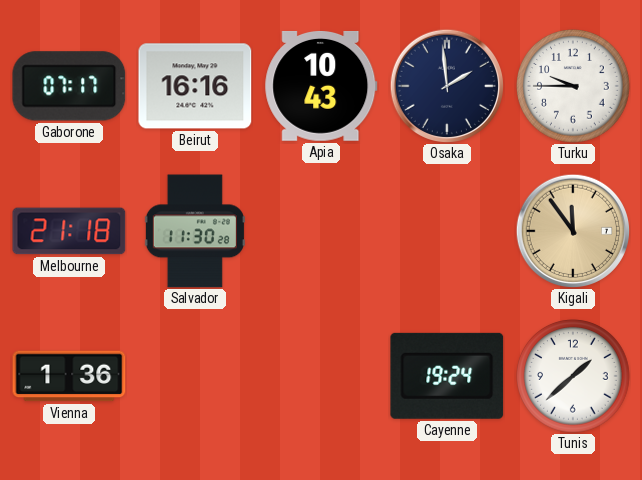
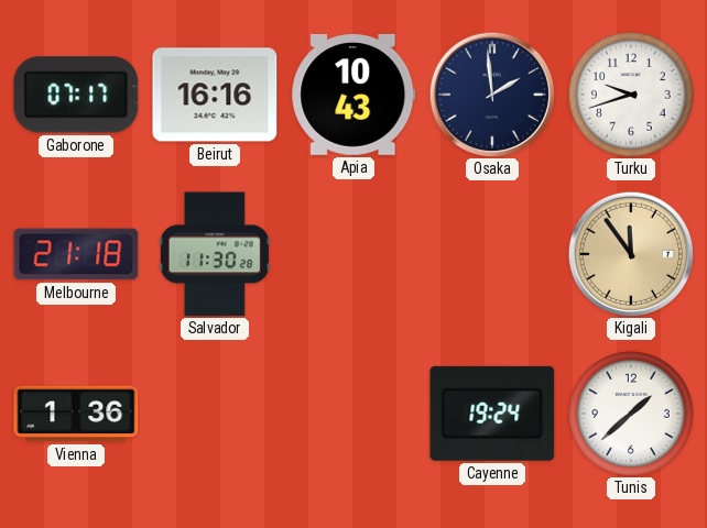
Turku: 9:45 -> 9:42 (631, 95)
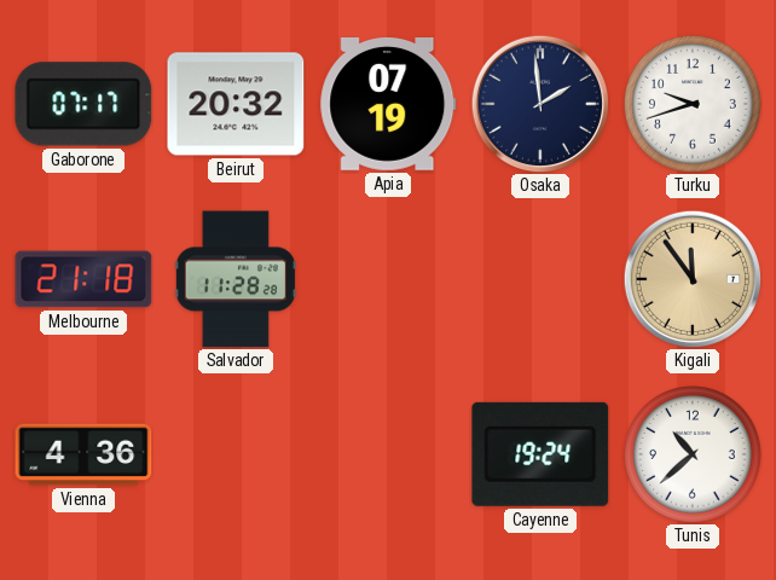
Beirut: 16:16 -> 20:32 (236, 104)
Apia: 10:43 -> 07:19 (388, 104)
Salvador: 11:30 -> 11:28 (236, 279)
Vienna: 1:36 -> 4:36 (83, 454)
Tunis: 1:38 -> 10:38 (693, 454)
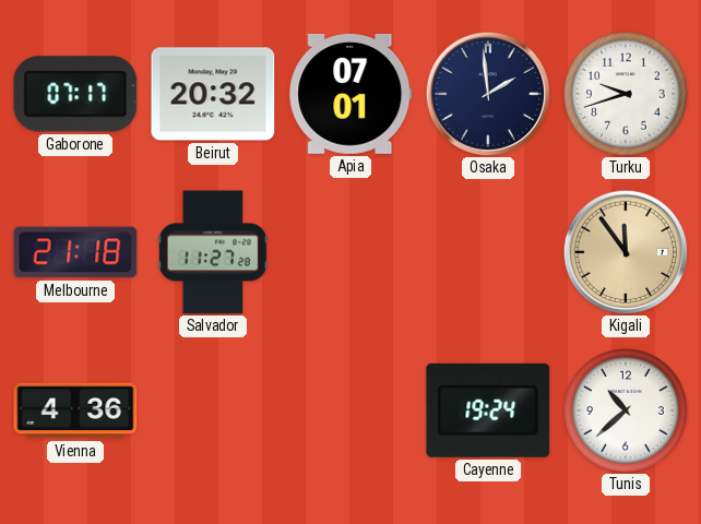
Apia: 07:19 -> 07:01 (350, 94)
Salvador: 11:28 -> 11:27 (213, 252)
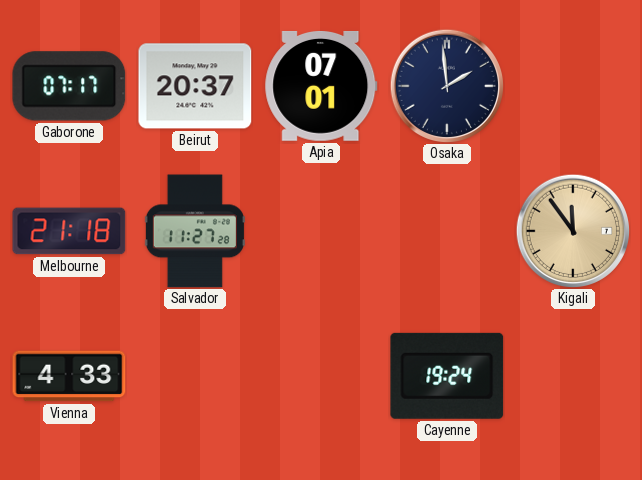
Beirut: 20:32 -> 20:37 (195, 86)
Turku: 9:42 -> none (626, 94)
Vienna: 4:36 -> 4:33 (69, 376)
Tunis: 10:38 -> none (626, 410)
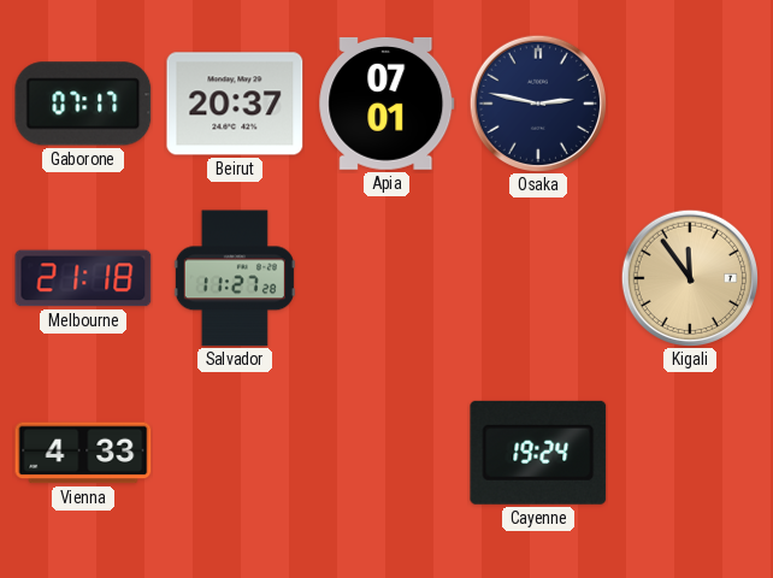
Osaka: 1:59 -> 2:47 (537, 102)
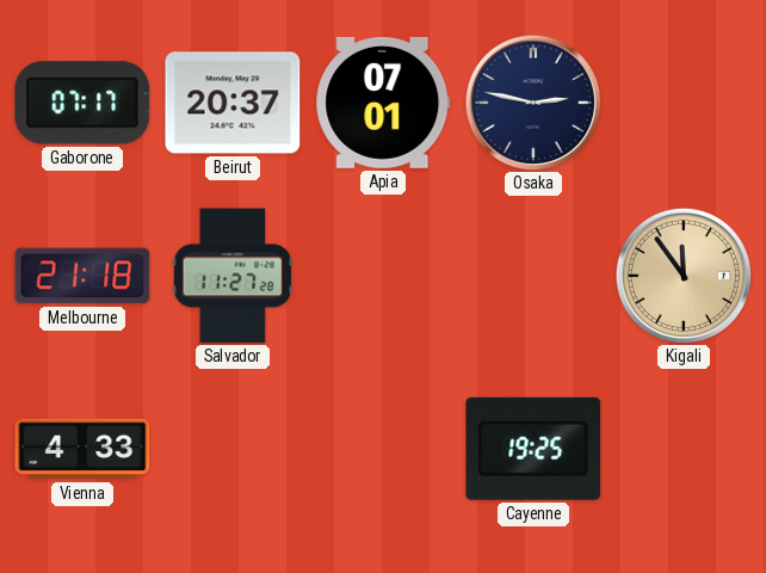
Cayenne: 19:24 -> 19:25 (533, 449)
